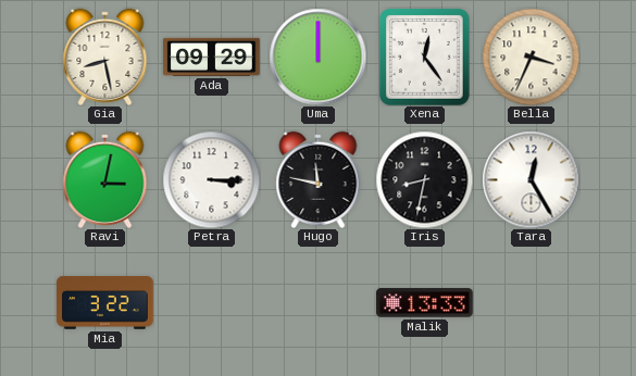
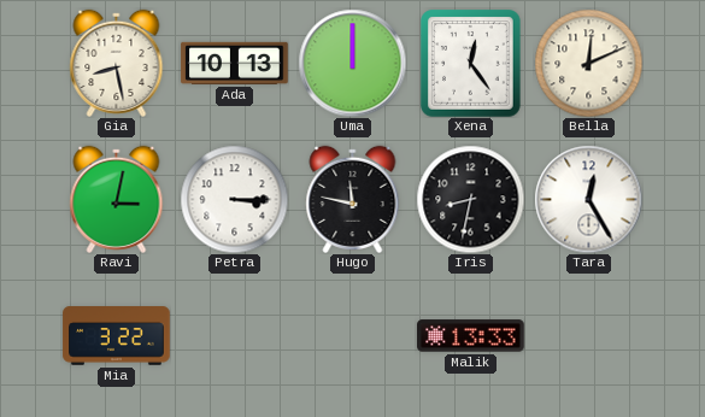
Ada: 09:29 -> 10:13 (235, 63)
Bella: 3:34 -> 12:11 (588, 63)
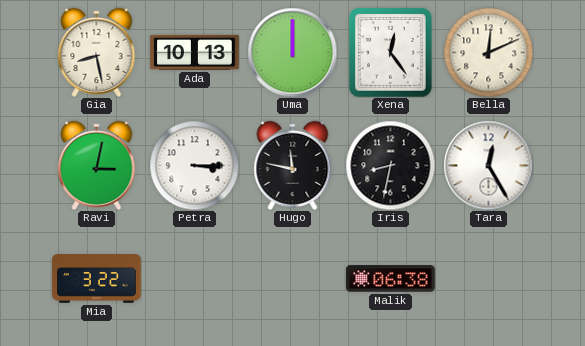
Malik: 13:33 -> 06:38 (391, 279)
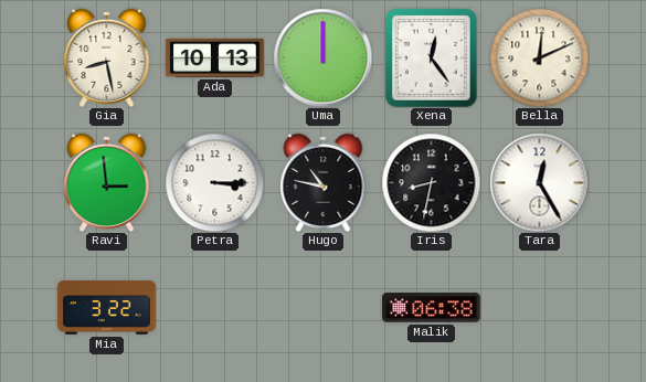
Ravi: 3:02 -> 2:59 (107, 182)
Hugo: 11:47 -> 10:47 (324, 182)
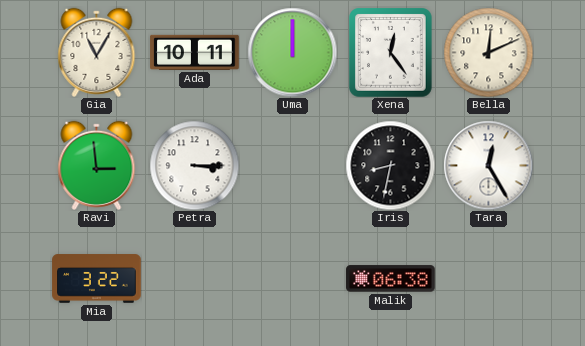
Gia: 8:28 -> 11:05 (97, 52)
Ada: 10:13 -> 10:11 (195, 52)
Hugo: 10:47 -> none (324, 182)
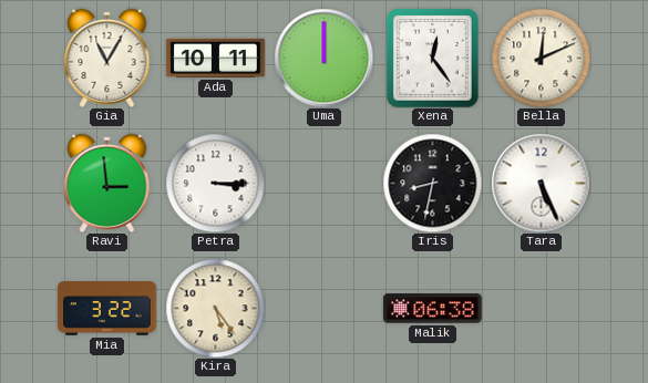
Tara: 12:25 -> 5:26 (541, 183)
Kira: none -> 5:24 (215, 308)
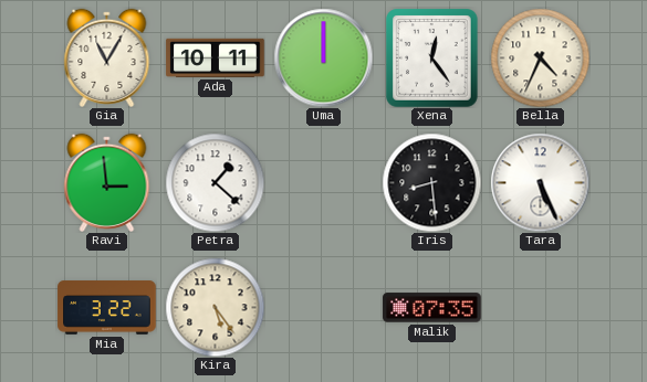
Bella: 12:11 -> 4:34 (540, 57)
Petra: 3:15 -> 1:22 (215, 182)
Iris: 8:32 -> 8:29 (431, 182)
Malik: 06:38 -> 07:35 (432, 308)
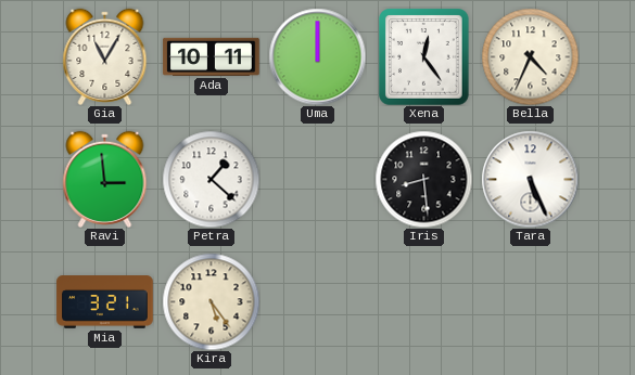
Mia: 3:22 -> 3:21 (105, 302)
Malik: 07:35 -> none (432, 308)
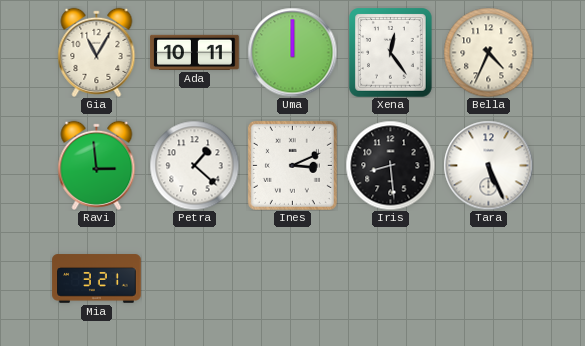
Ines: none -> 3:11 (292, 165)
Kira: 5:24 -> none (211, 301)
